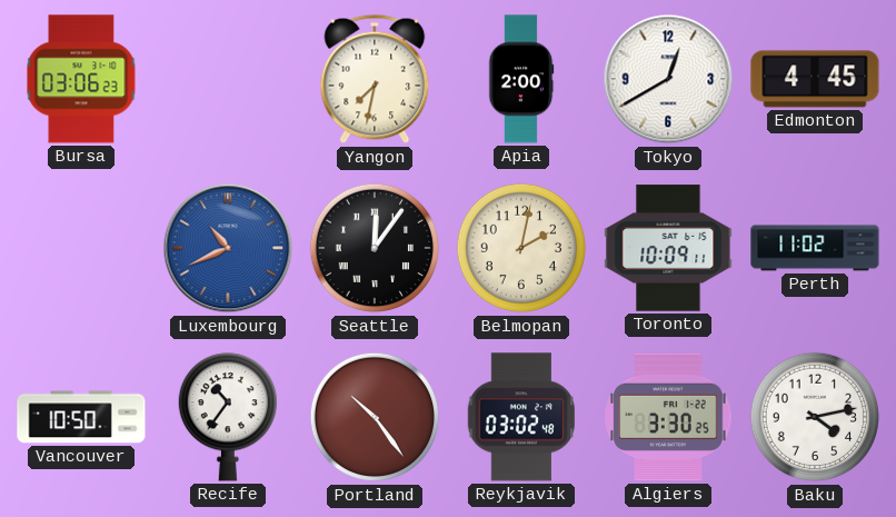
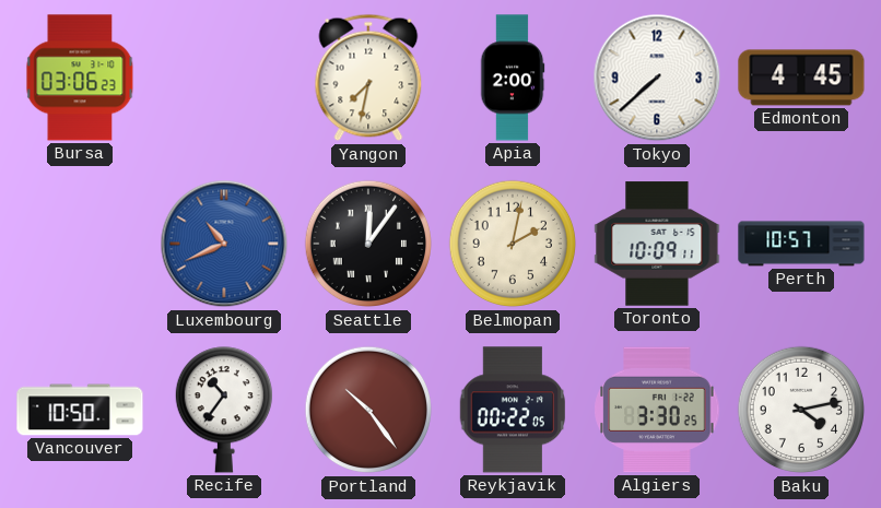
Tokyo: 12:40 -> 7:38 (657, 78)
Perth: 11:02 -> 10:57 (801, 244)
Reykjavik: 03:02 -> 00:22 (512, 410)
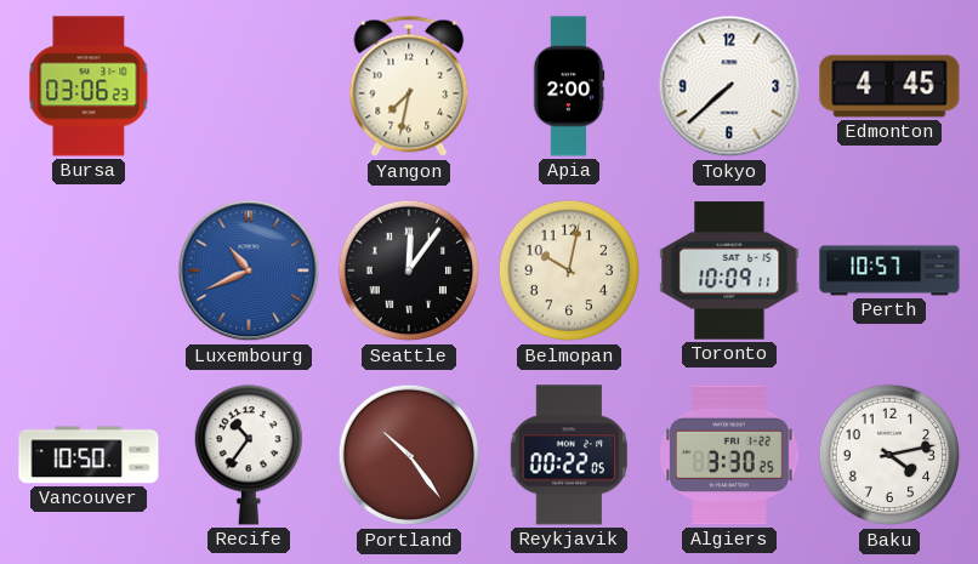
Belmopan: 2:02 -> 10:02 (569, 270)
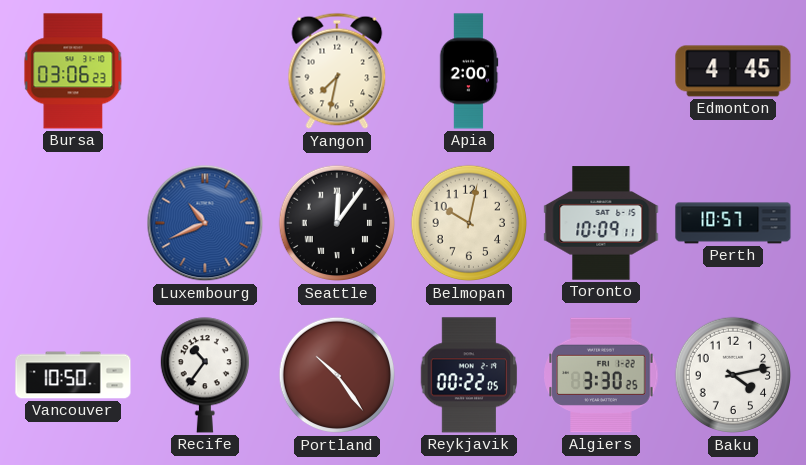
Tokyo: 7:38 -> none (729, 86)
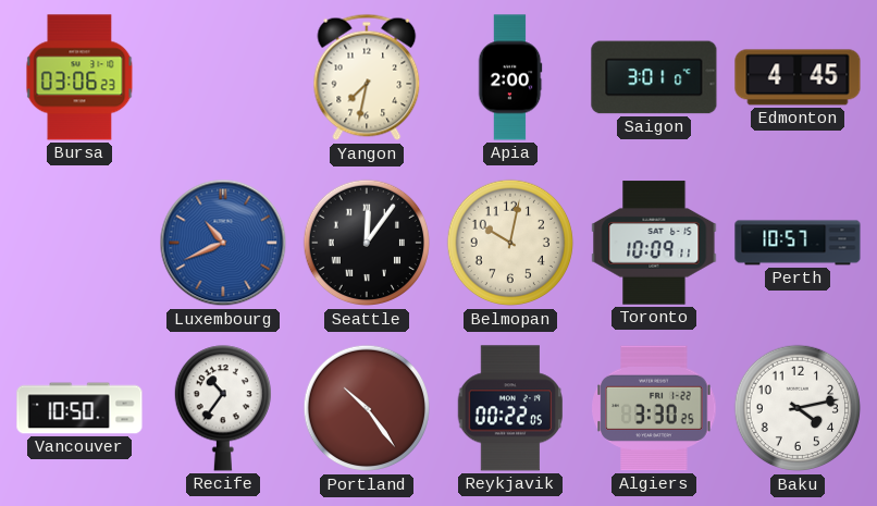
Saigon: none -> 3:01 (654, 77)
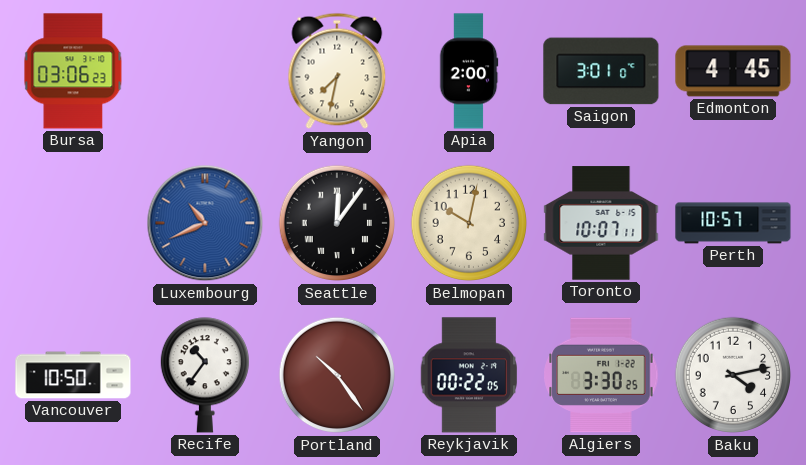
Toronto: 10:09 -> 10:07 (601, 223)
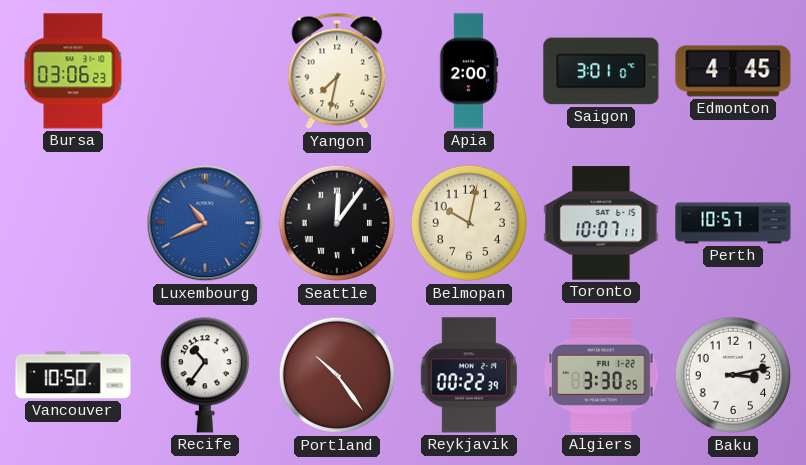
Reykjavik: 00:22:05 -> 00:22:39 (468, 375)
Baku: 4:13 -> 3:13 (733, 375)
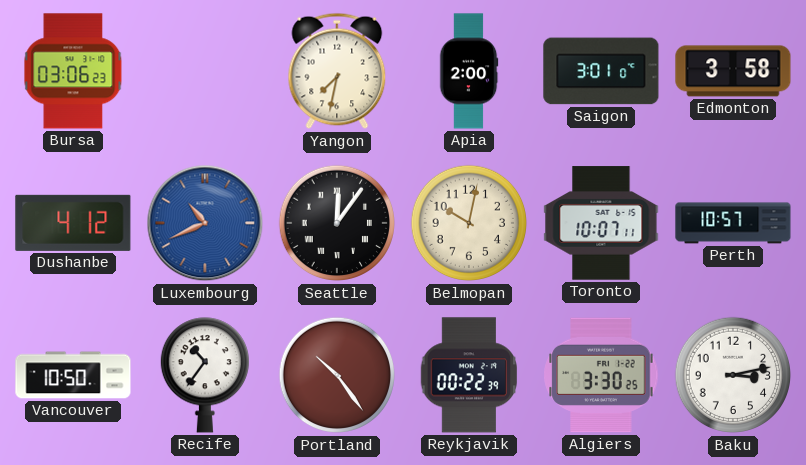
Edmonton: 4:45 -> 3:58 (733, 71)
Dushanbe: none -> 4:12 (73, 223)
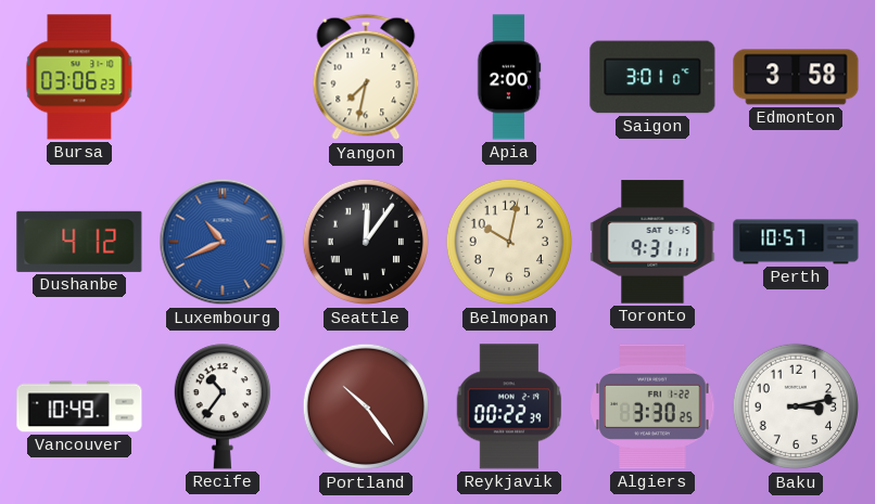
Toronto: 10:07 -> 9:31 (652, 242)
Vancouver: 10:50 -> 10:49 (79, 406)
